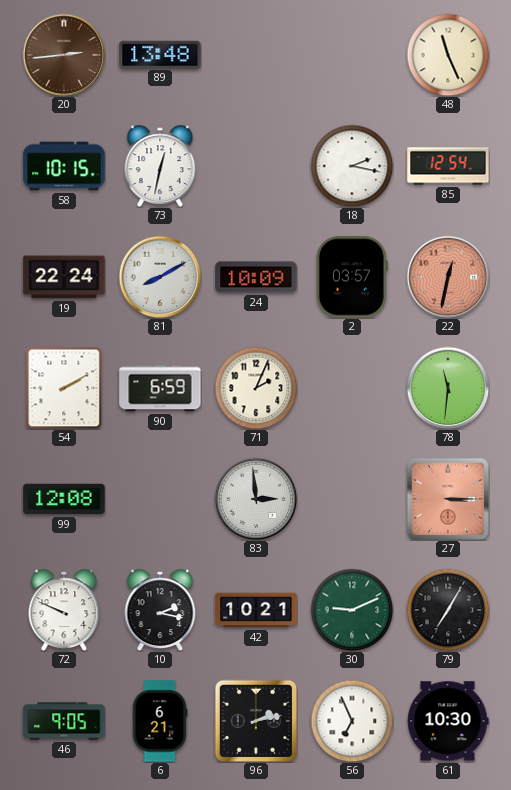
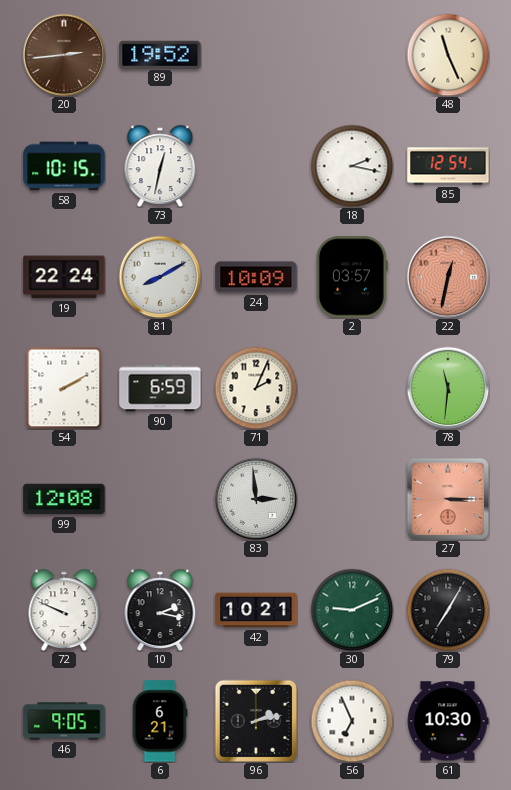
89: 13:48 -> 19:52 (160, 54)
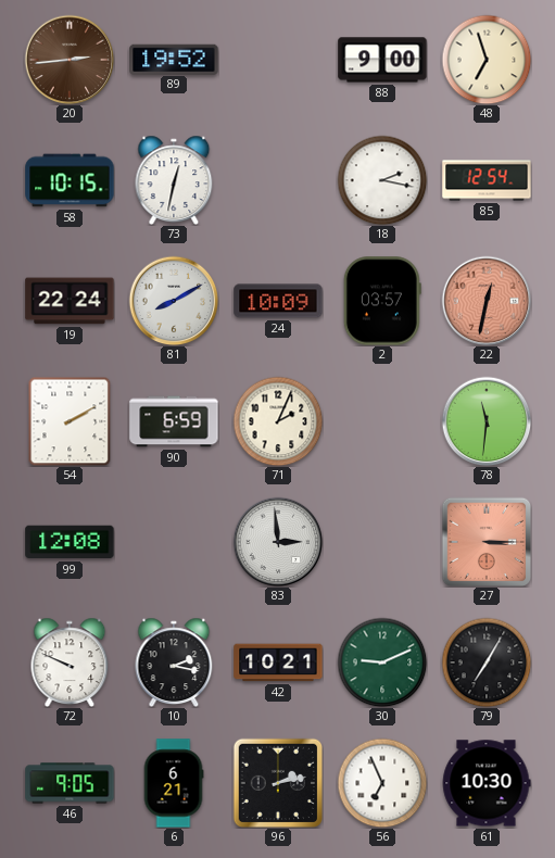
88: none -> 9:00 (382, 60)
48: 11:26 -> 6:57 (487, 60)
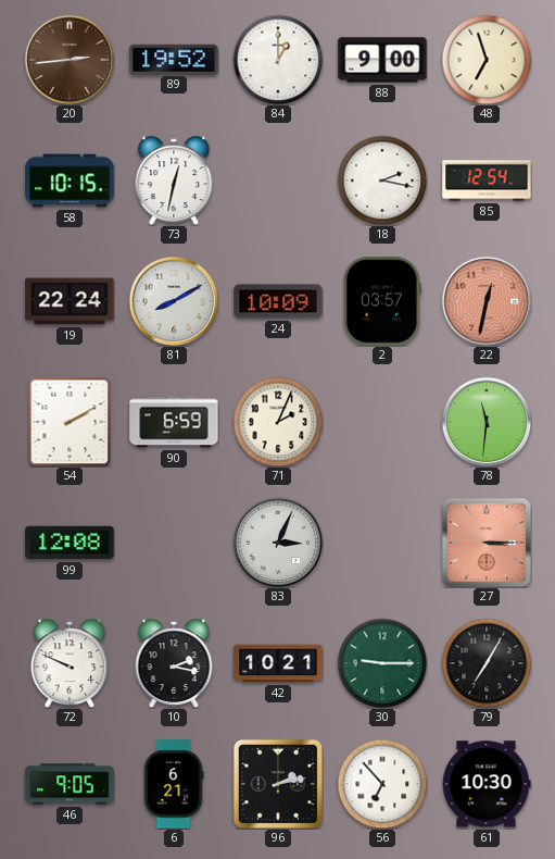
84: none -> 1:00 (278, 60)
83: 2:59 -> 3:04 (278, 543)
30: 9:11 -> 9:15 (382, 663)
56: 6:56 -> 6:53 (382, 784)
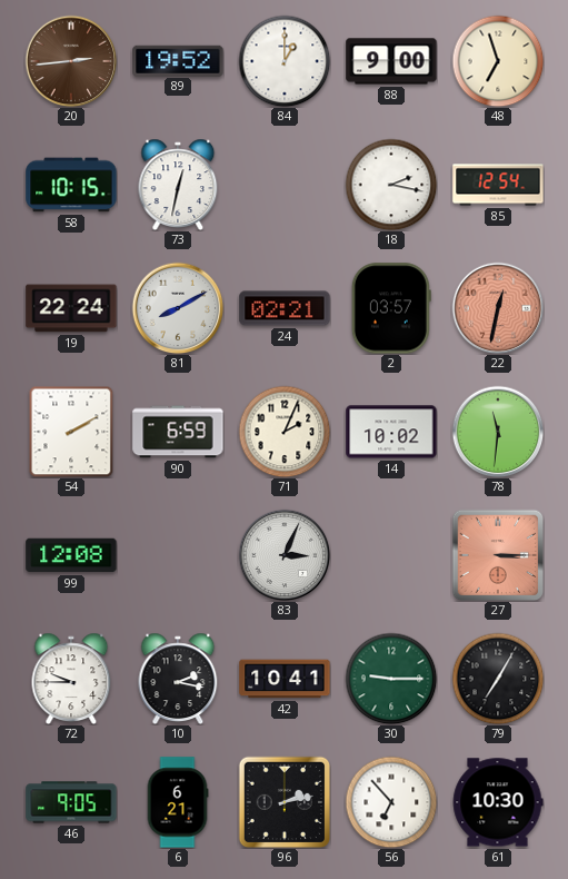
24: 10:09 -> 02:21 (285, 308)
14: none -> 10:02 (391, 432)
72: 9:49 -> 9:45 (71, 679)
42: 10:21 -> 10:41 (285, 679)
